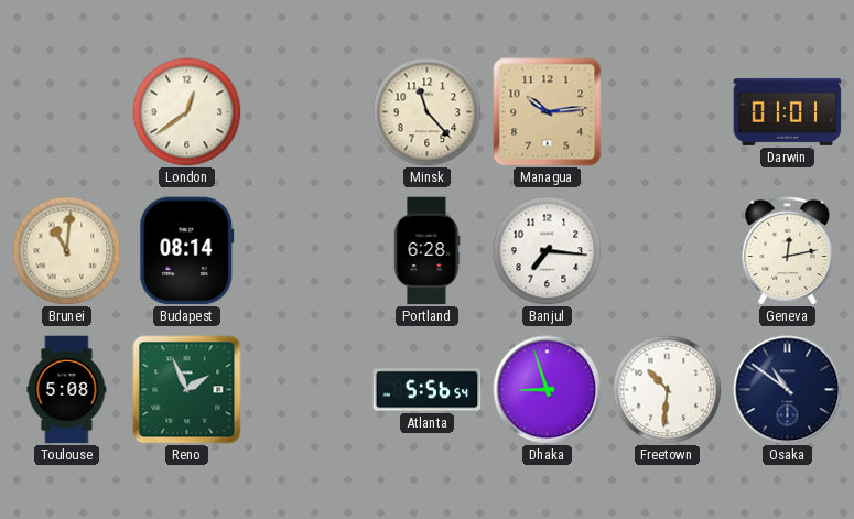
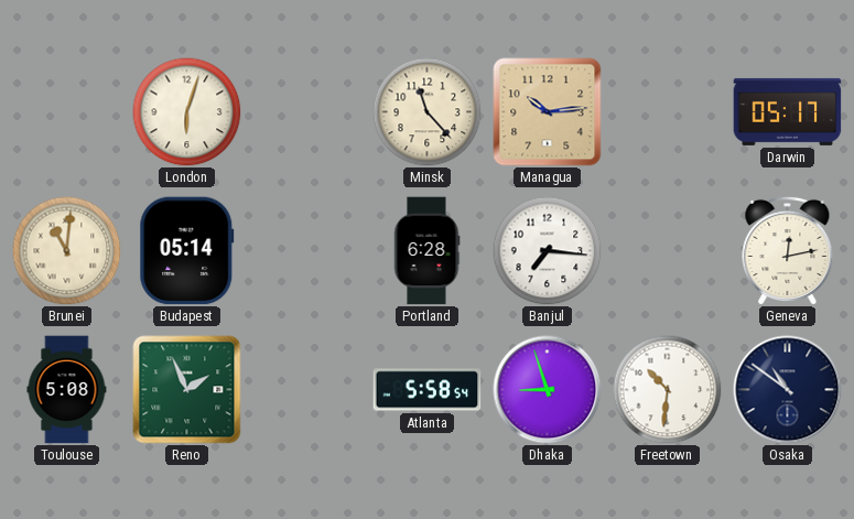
London: 12:39 -> 6:03 (187, 112)
Darwin: 01:01 -> 05:17 (788, 111)
Budapest: 08:14 -> 05:14 (187, 251)
Atlanta: 5:56 -> 5:58 (428, 390)
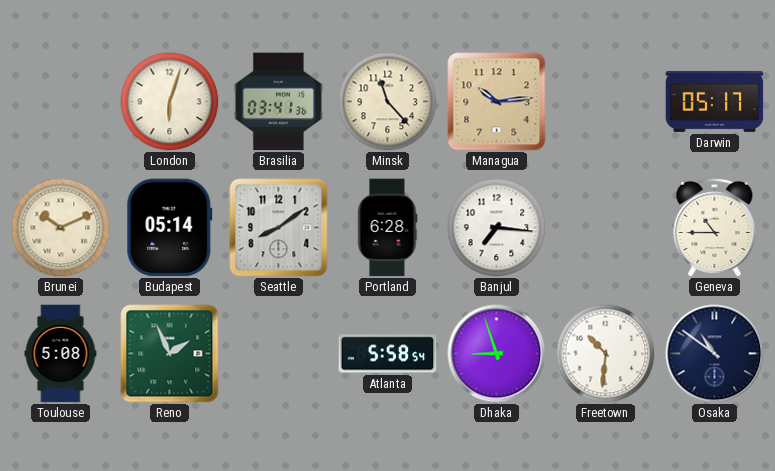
Brasilia: none -> 03:41 (278, 102)
Brunei: 11:01 -> 10:11 (61, 228)
Seattle: none -> 8:09 (279, 228)
Geneva: 12:13 -> 10:45 (715, 227)
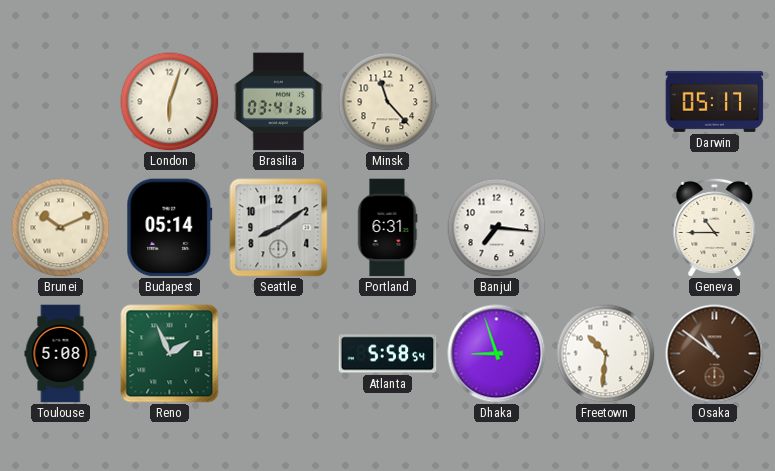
Managua: 10:14 -> none (497, 102)
Portland: 6:28 -> 6:31 (387, 228)
Osaka dial: navy -> brown (715, 354)
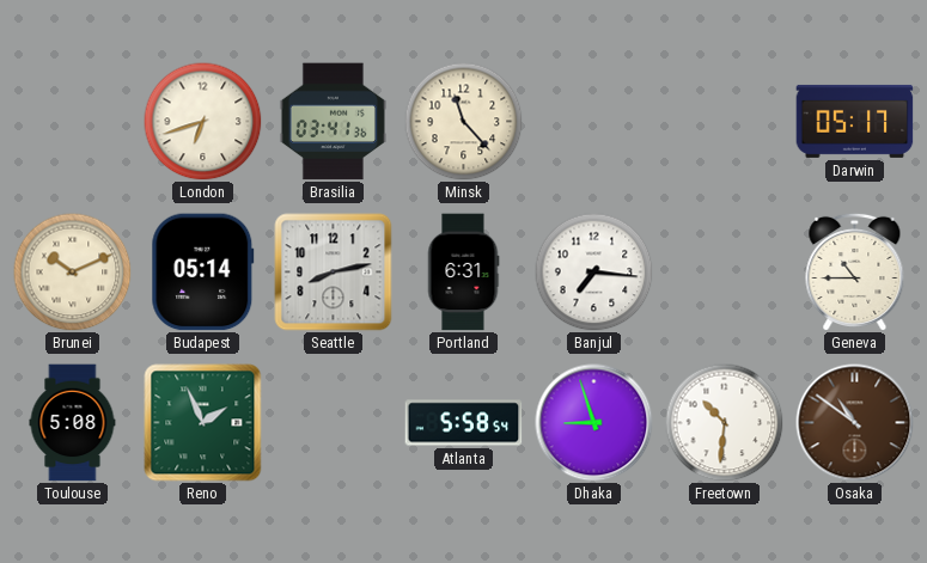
London: 6:03 -> 6:42 (203, 122)
Seattle: 8:09 -> 8:13 (334, 273)
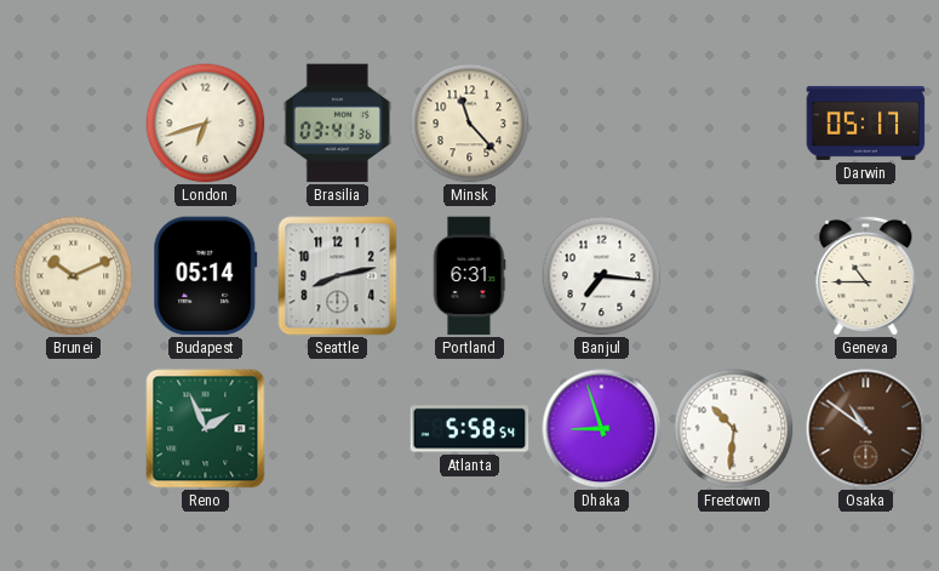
Toulouse: 5:08 -> none (73, 423)
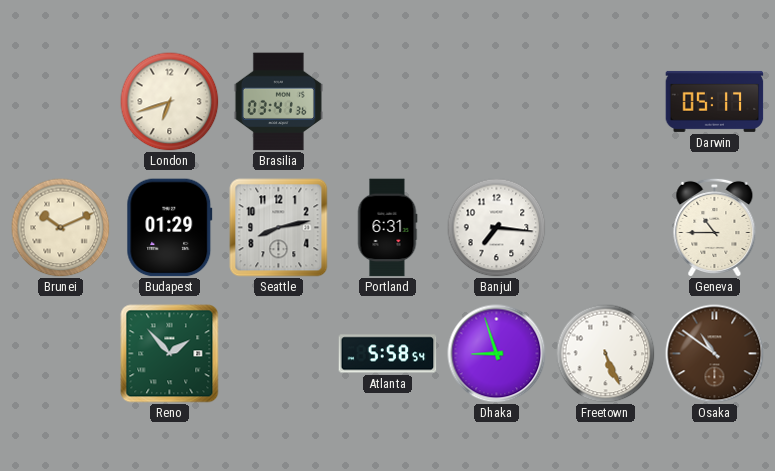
Minsk: 11:23 -> none (470, 124)
Budapest: 05:14 -> 01:29 (170, 228)
Reno: 1:56 -> 1:53 (170, 354)
Freetown: 10:31 -> 5:26 (606, 354)
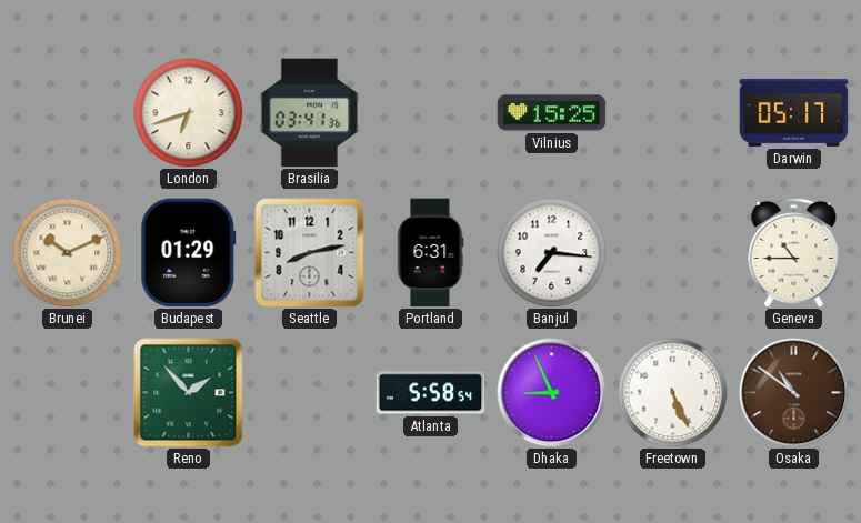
Vilnius: none -> 15:25 (552, 113)
Dhaka: 8:57 -> 8:56 (552, 393)
